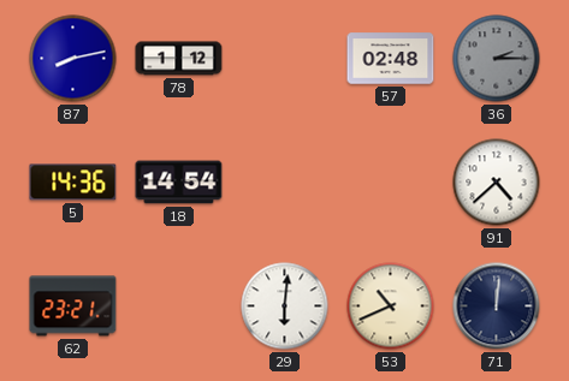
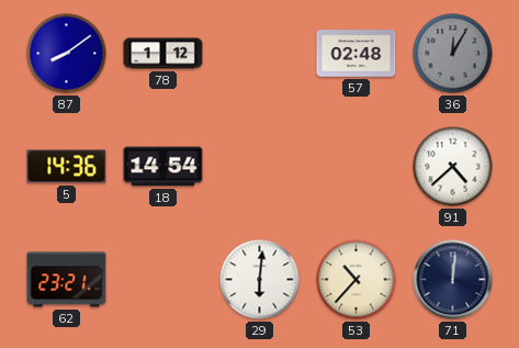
87: 8:13 -> 8:09 (67, 54)
36: 2:15 -> 12:05 (453, 54)
53: 10:41 -> 10:37 (357, 280)
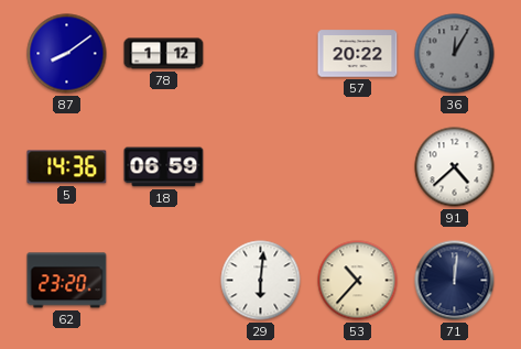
57: 02:48 -> 20:22 (358, 54)
18: 14:54 -> 06:59 (164, 167)
62: 23:21 -> 23:20 (67, 281)
